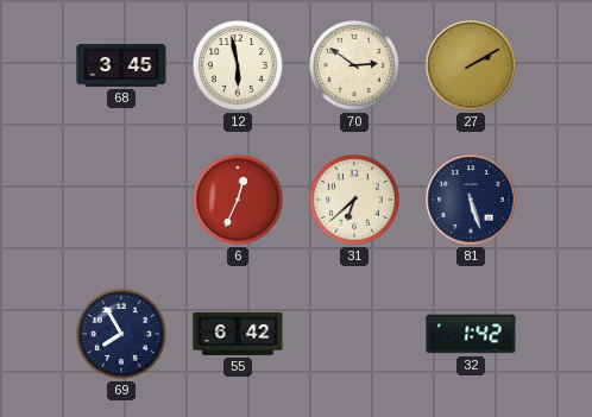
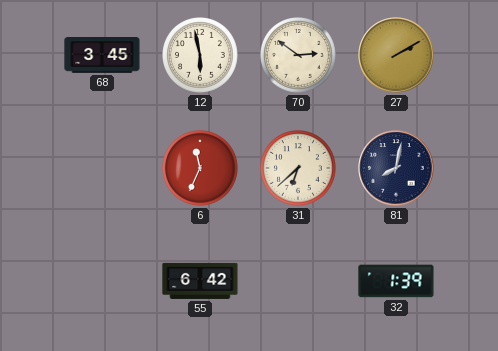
6: 12:34 -> 11:34 (201, 169)
81: 5:27 -> 8:02 (396, 168)
69: 7:55 -> none (122, 335)
32: 1:42 -> 1:39 (396, 281)
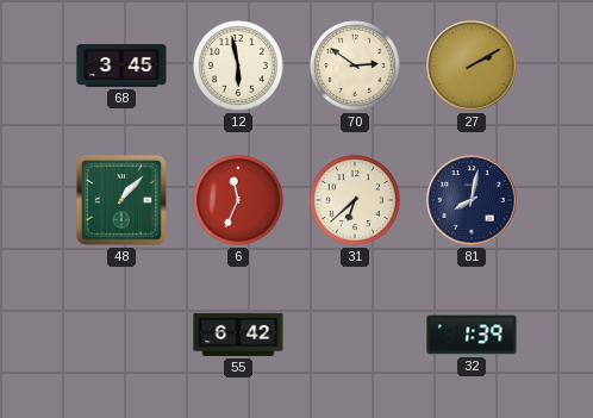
48: none -> 1:07 (121, 200)
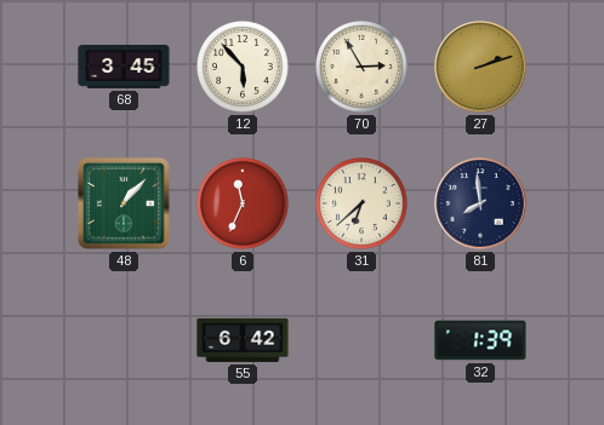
12: 5:58 -> 5:53 (244, 68)
70: 2:51 -> 2:55 (363, 68)
27: 2:10 -> 2:12 (480, 67)
81: 8:02 -> 7:59 (480, 203)
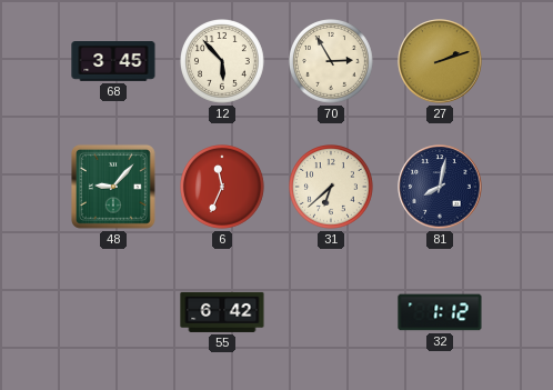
48: 1:07 -> 9:07 (113, 187)
81: 7:59 -> 8:02 (440, 187)
32: 1:39 -> 1:12 (440, 312)
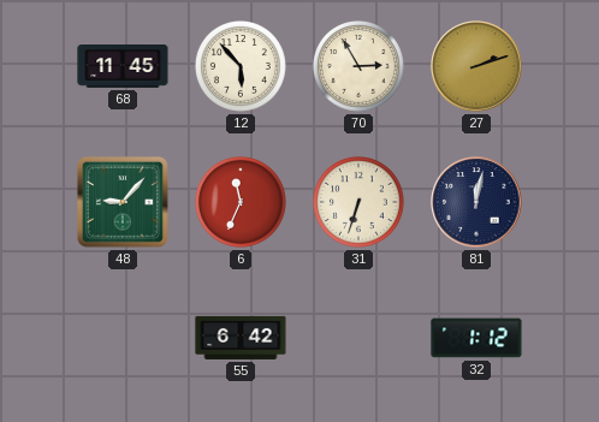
68: 3:45 -> 11:45 (123, 67)
31: 6:38 -> 6:33 (360, 203)
81: 8:02 -> 12:02 (476, 202)
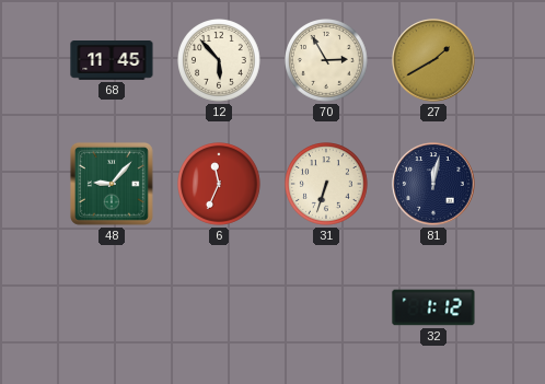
27: 2:12 -> 1:40 (433, 60)
55: 6:42 -> none (241, 338)
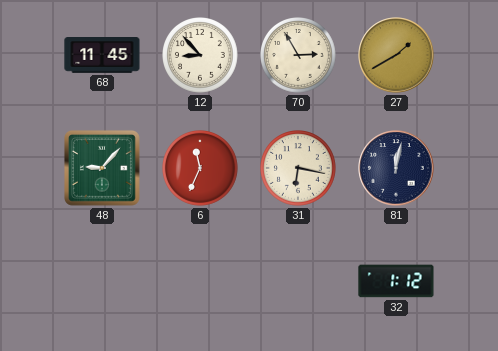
12: 5:53 -> 8:53 (201, 56)
31: 6:33 -> 6:17 (299, 169)
